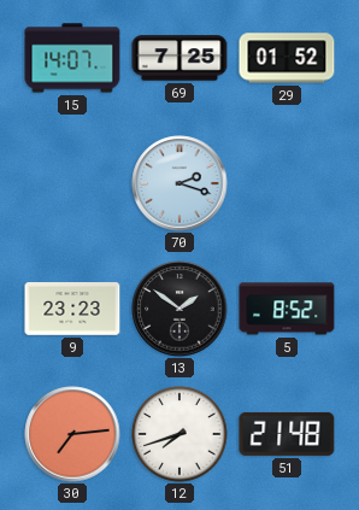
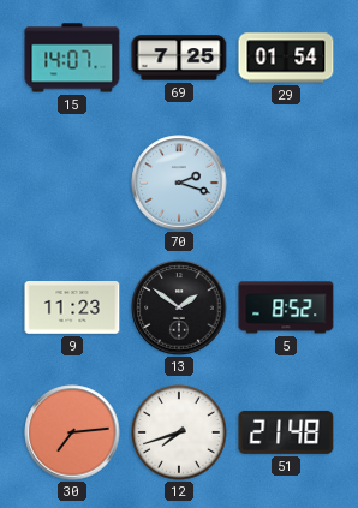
29: 01:52 -> 01:54 (286, 58)
9: 23:23 -> 11:23 (72, 307)
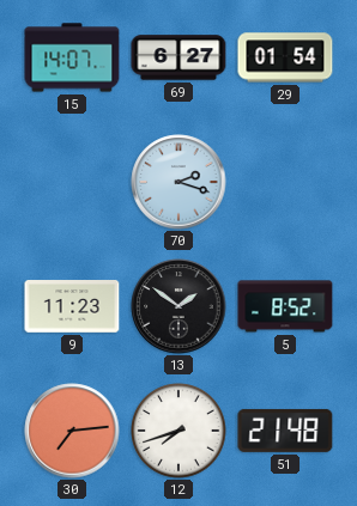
69: 7:25 -> 6:27 (179, 57)
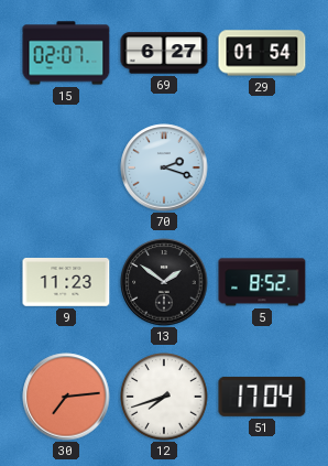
15: 14:07 -> 02:07 (66, 53)
51: 21:48 -> 17:04 (262, 397)
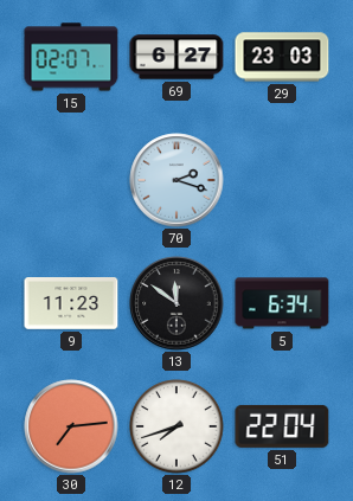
29: 01:54 -> 23:03 (282, 57)
13: 1:51 -> 11:51 (176, 303)
5: 8:52 -> 6:34 (282, 303)
51: 17:04 -> 22:04 (282, 426)
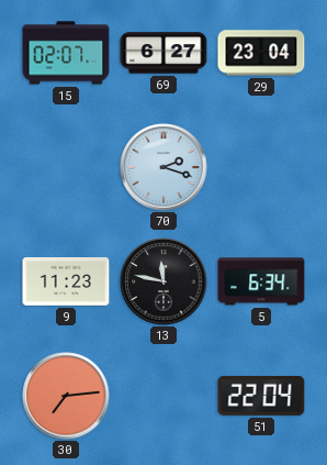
29: 23:03 -> 23:04 (261, 53)
13: 11:51 -> 11:47 (163, 281)
12: 7:42 -> none (176, 426)
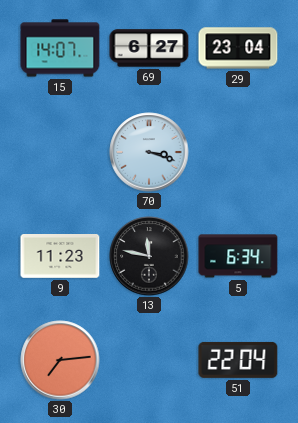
15: 02:07 -> 14:07 (60, 48)
70: 2:18 -> 3:18 (149, 152)
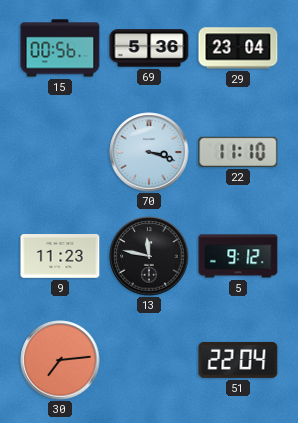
15: 14:07 -> 00:56 (60, 48)
69: 6:27 -> 5:36 (149, 48)
22: none -> 11:10 (238, 152)
5: 6:34 -> 9:12 (238, 256)
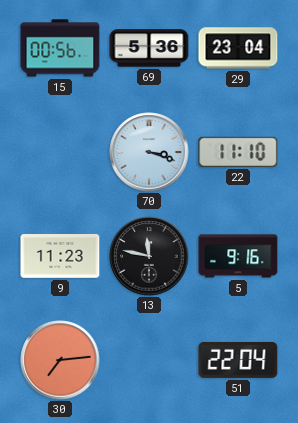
5: 9:12 -> 9:16 (238, 256)
